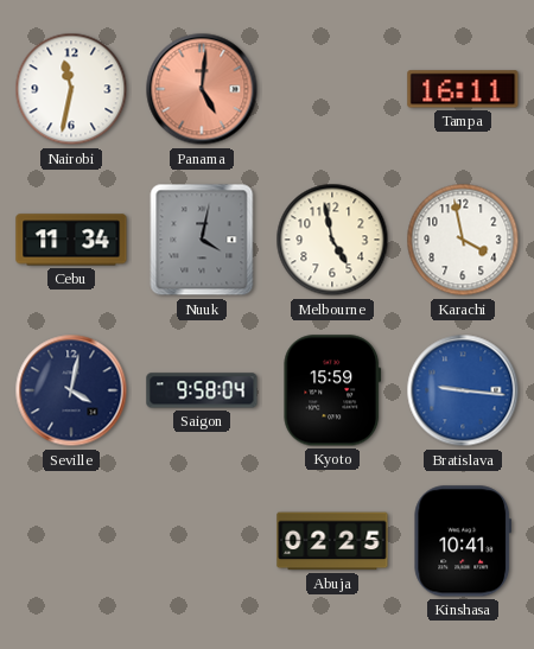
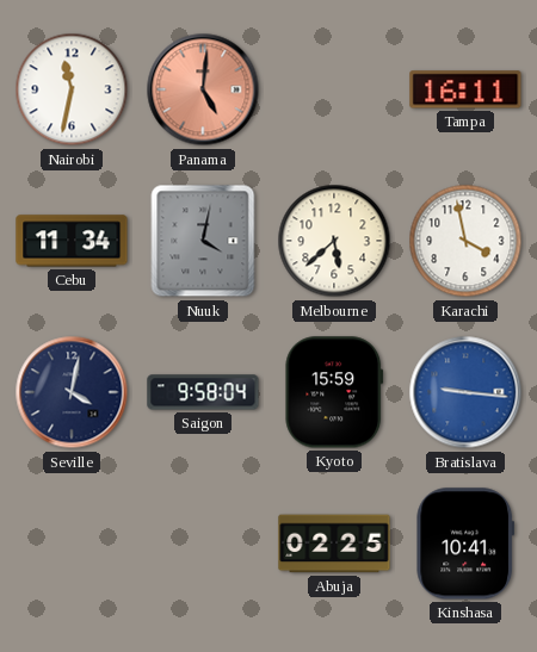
Melbourne: 4:58 -> 5:38 (334, 241)
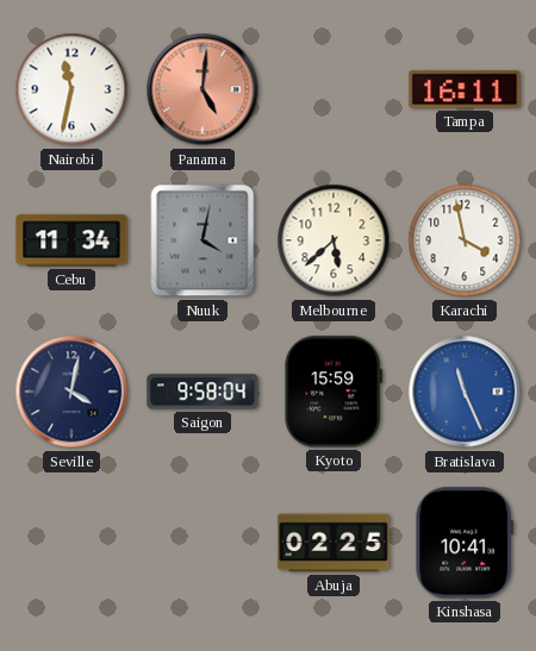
Bratislava: 9:16 -> 11:26 (465, 392)
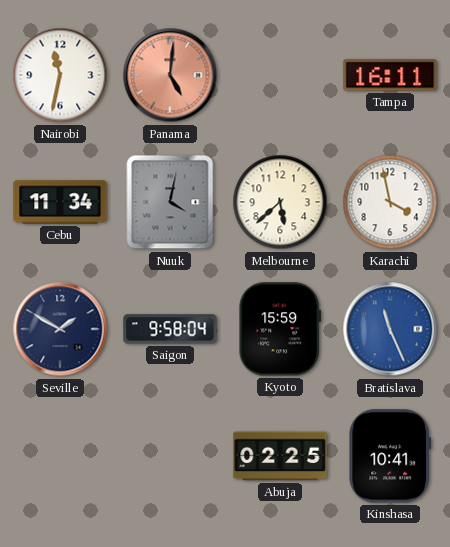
Seville: 4:02 -> 1:50 (60, 329)
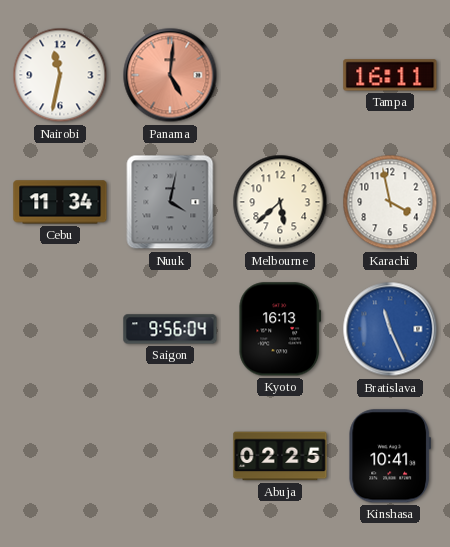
Seville: 1:50 -> none (60, 329)
Saigon: 9:58 -> 9:56 (170, 329)
Kyoto: 15:59 -> 16:13 (280, 329)
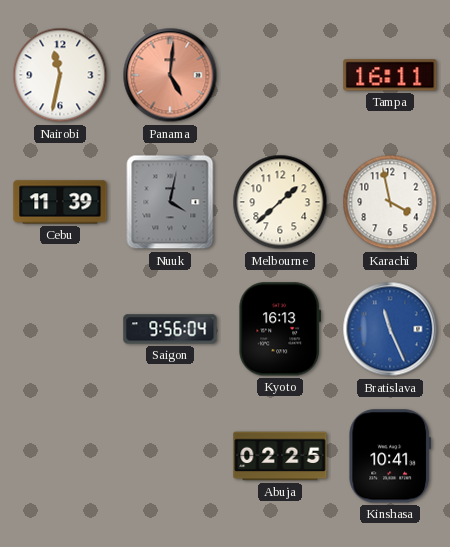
Cebu: 11:34 -> 11:39 (60, 202)
Melbourne: 5:38 -> 1:38 (280, 202)
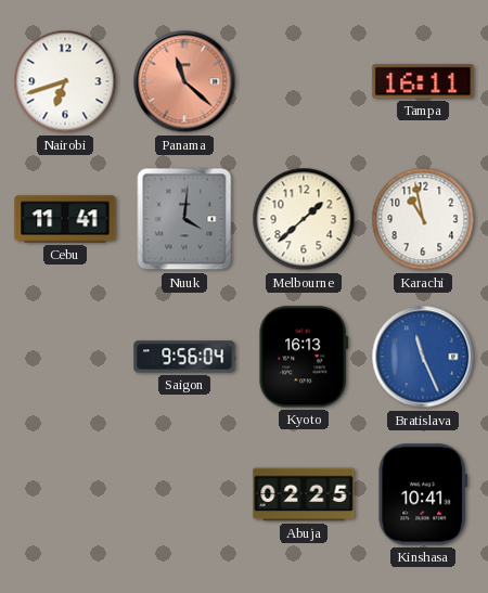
Nairobi: 11:32 -> 6:42 (65, 81)
Panama: 5:01 -> 11:22 (184, 81)
Cebu: 11:39 -> 11:41 (65, 219)
Nuuk: 4:02 -> 4:01 (184, 219)
Karachi: 3:58 -> 10:58 (423, 219)
